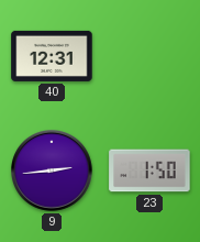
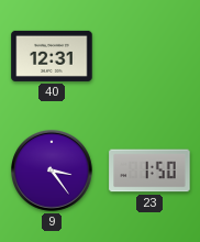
9: 2:44 -> 3:24 (53, 172)
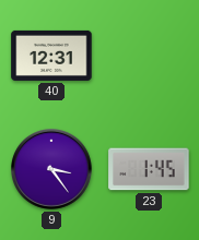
23: 1:50 -> 1:45 (149, 169)
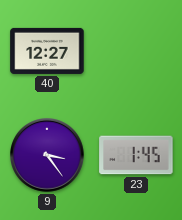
40: 12:31 -> 12:27 (47, 51)
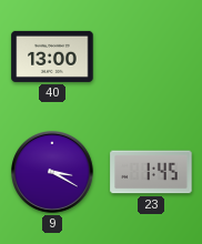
40: 12:27 -> 13:00 (52, 57)
9: 3:24 -> 3:20 (53, 173)
